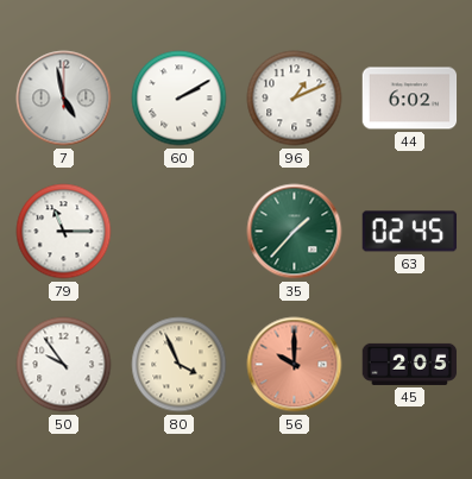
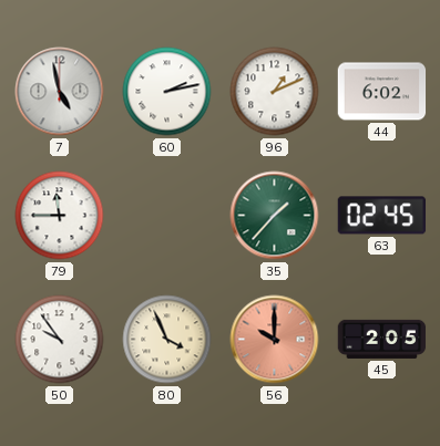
60: 2:10 -> 2:13 (167, 92)
79: 11:15 -> 11:45 (60, 216)
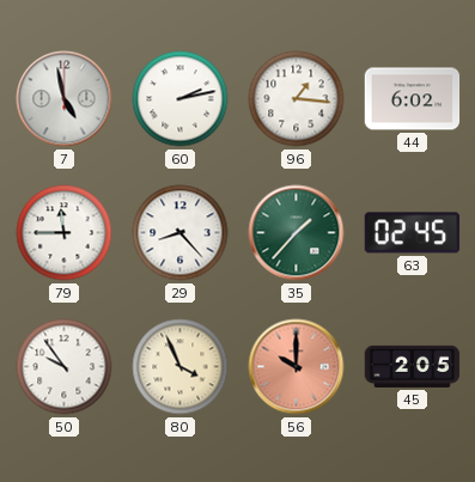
96: 1:11 -> 1:16 (297, 99)
29: none -> 8:23 (181, 233)
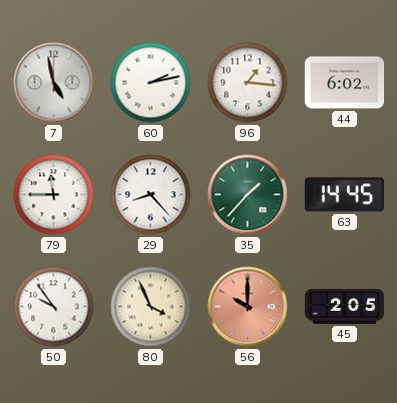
63: 02:45 -> 14:45 (345, 195)
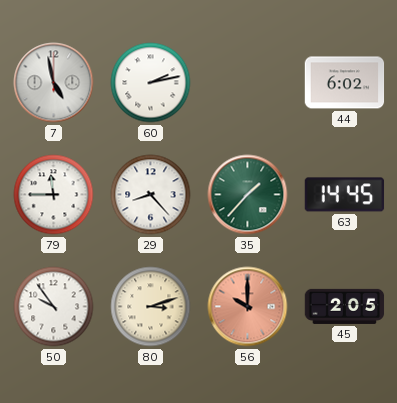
96: 1:16 -> none (248, 83)
80: 3:56 -> 3:12 (151, 307)
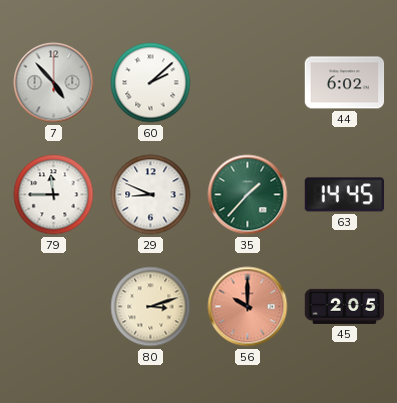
7: 4:58 -> 4:53 (54, 83)
60: 2:13 -> 2:08 (151, 83)
29: 8:23 -> 8:49 (151, 195)
50: 9:54 -> none (54, 307)
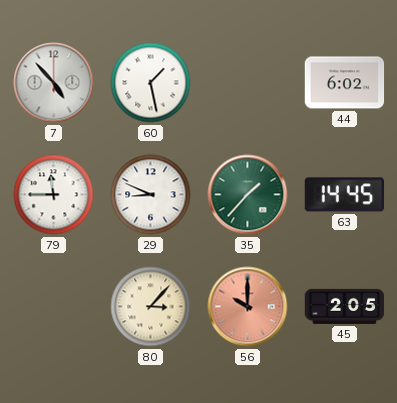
60: 2:08 -> 1:28 (151, 83)
80: 3:12 -> 3:07 (151, 307)
